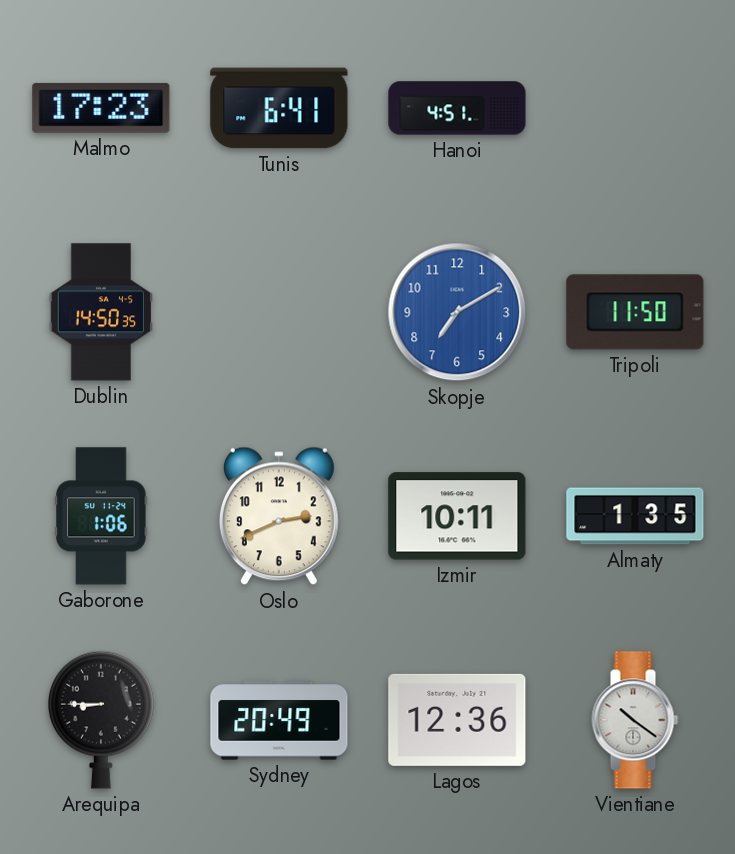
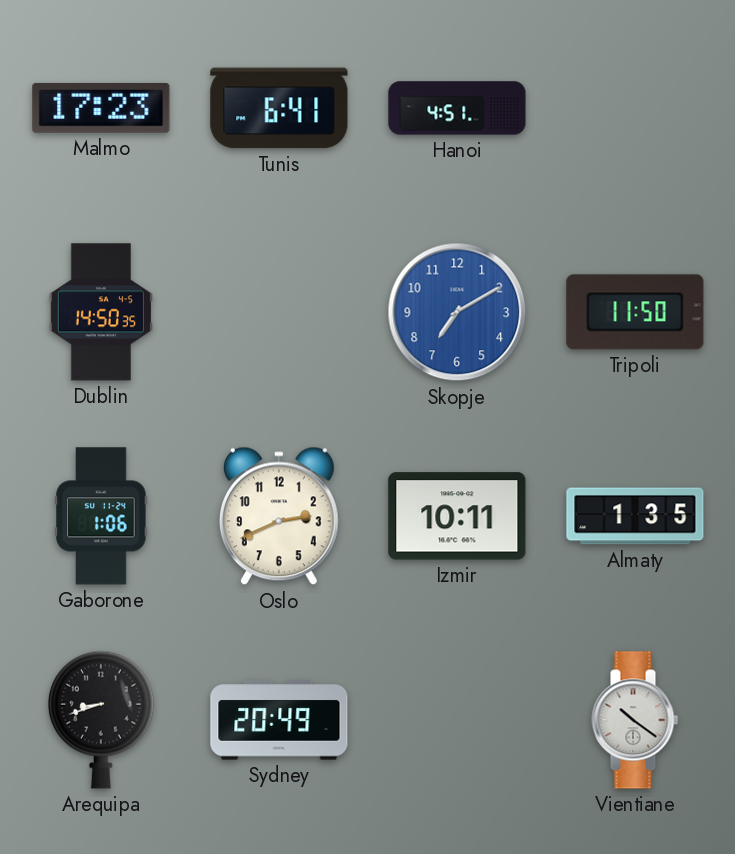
Arequipa: 8:45 -> 8:42 (101, 720)
Lagos: 12:36 -> none (457, 720)
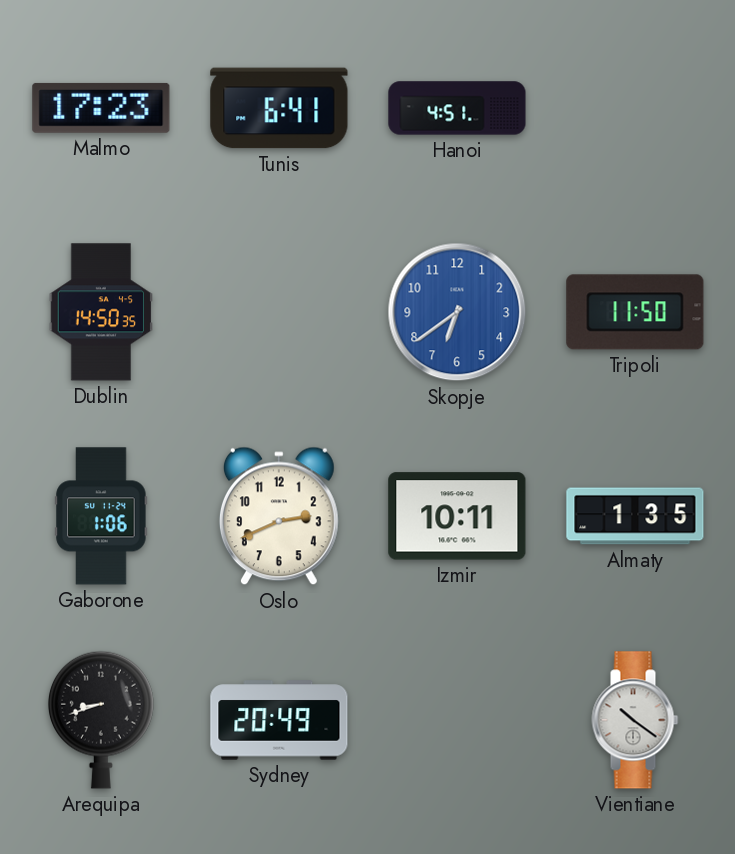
Skopje: 7:10 -> 6:39 (457, 312)
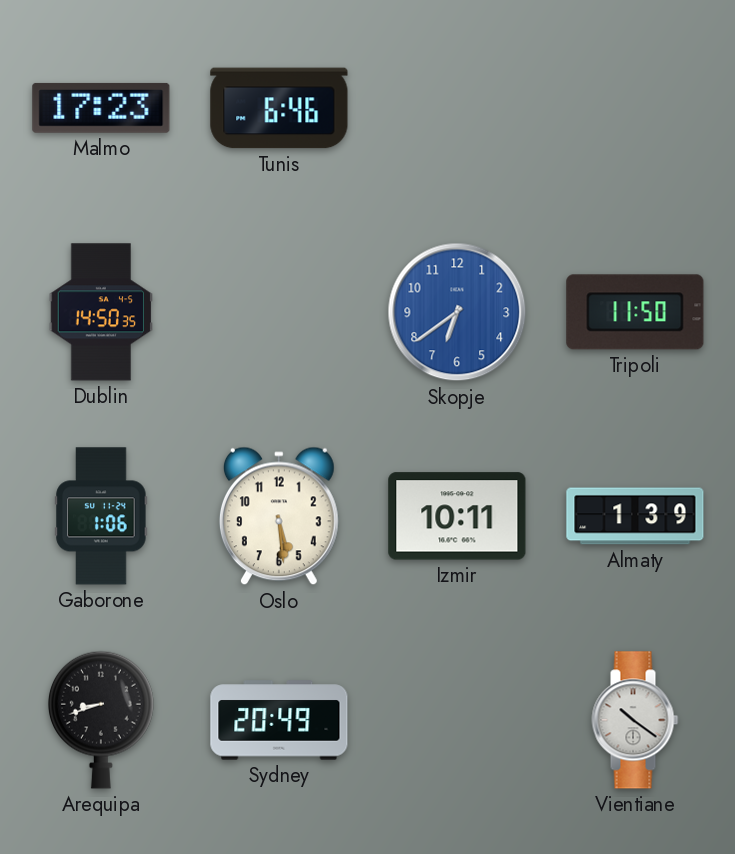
Tunis: 6:41 -> 6:46 (279, 108)
Hanoi: 4:51 -> none (457, 108)
Oslo: 2:41 -> 5:29 (279, 516)
Almaty: 1:35 -> 1:39 (635, 516)
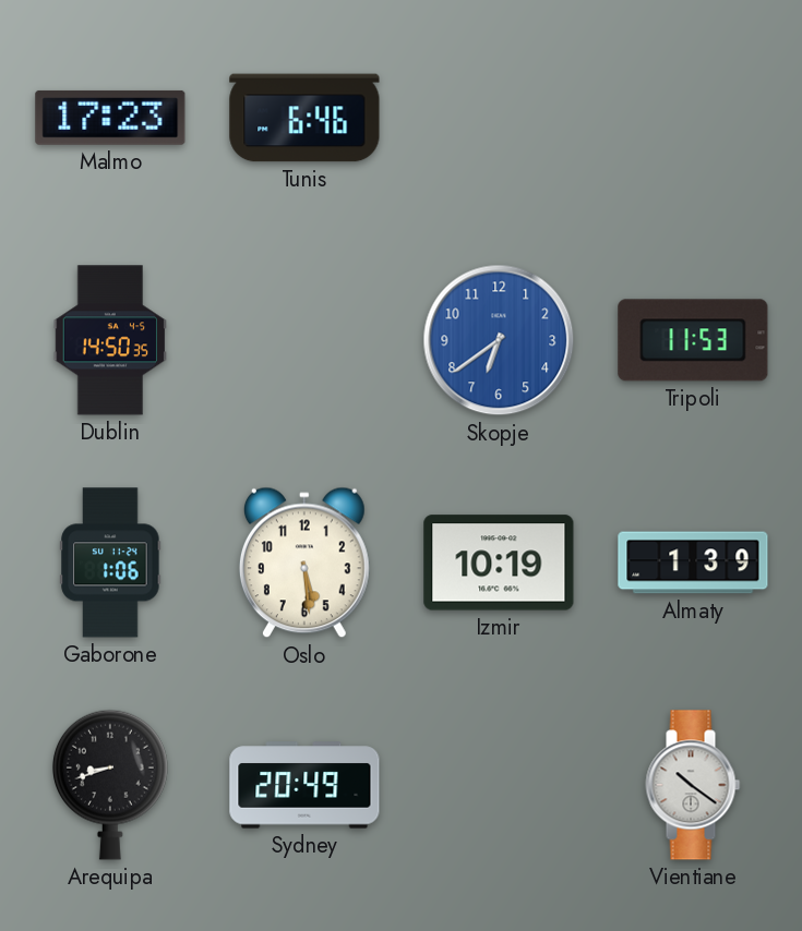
Tripoli: 11:50 -> 11:53 (693, 340)
Izmir: 10:11 -> 10:19 (499, 563)
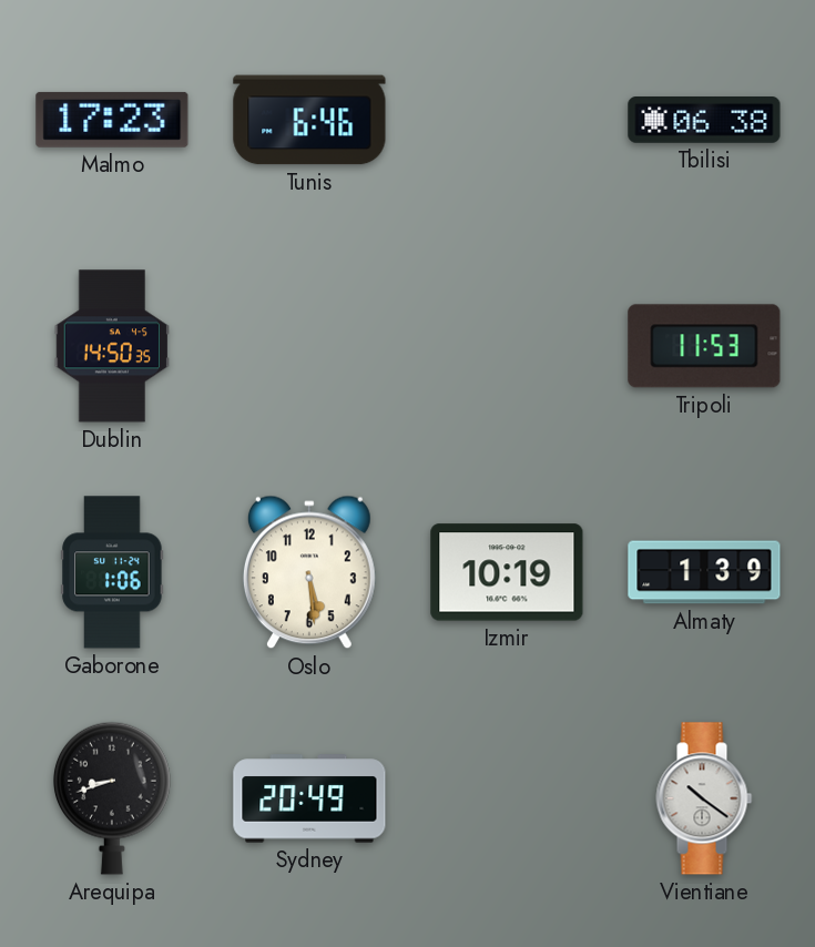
Tbilisi: none -> 06:38 (704, 121)
Skopje: 6:39 -> none (499, 340)
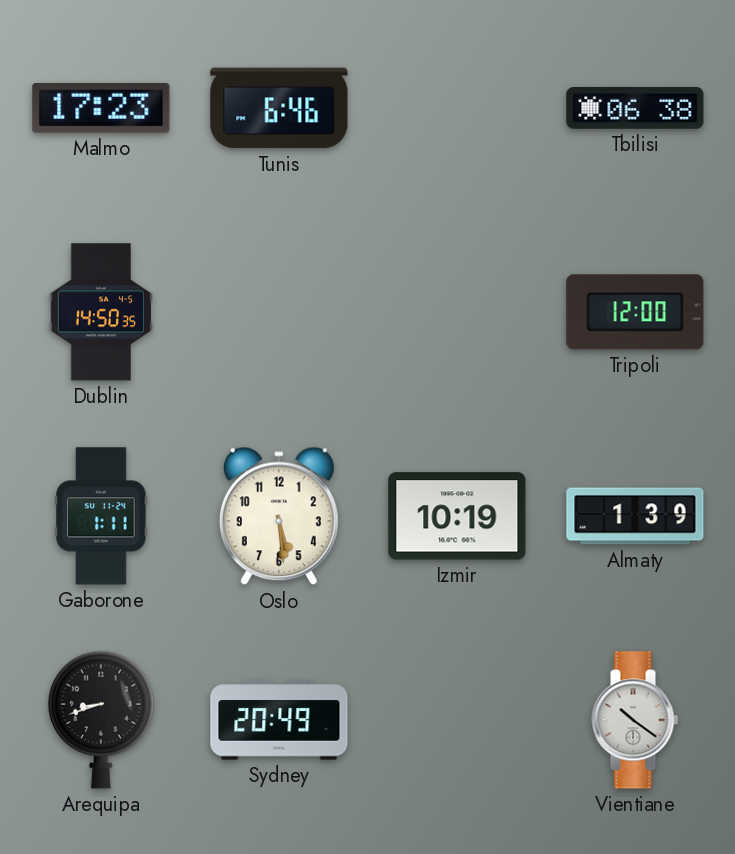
Tripoli: 11:53 -> 12:00 (635, 312)
Gaborone: 1:06 -> 1:11 (101, 516)
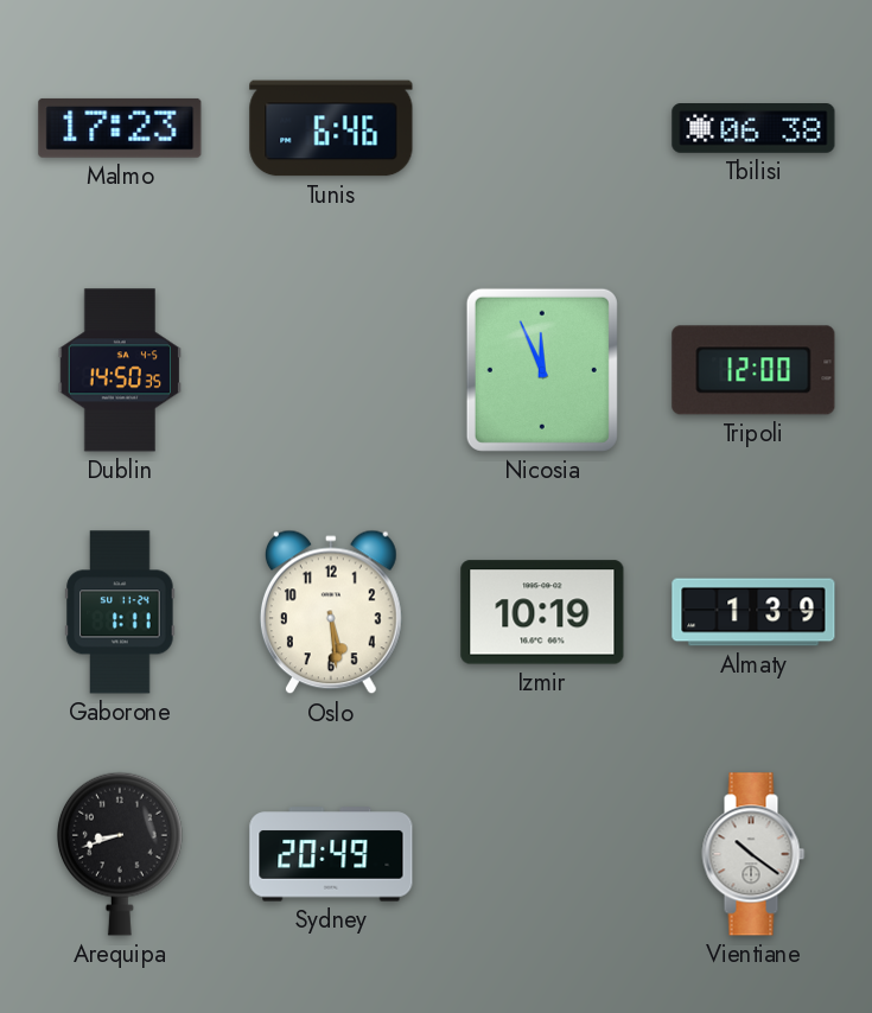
Nicosia: none -> 11:56 (542, 370)
